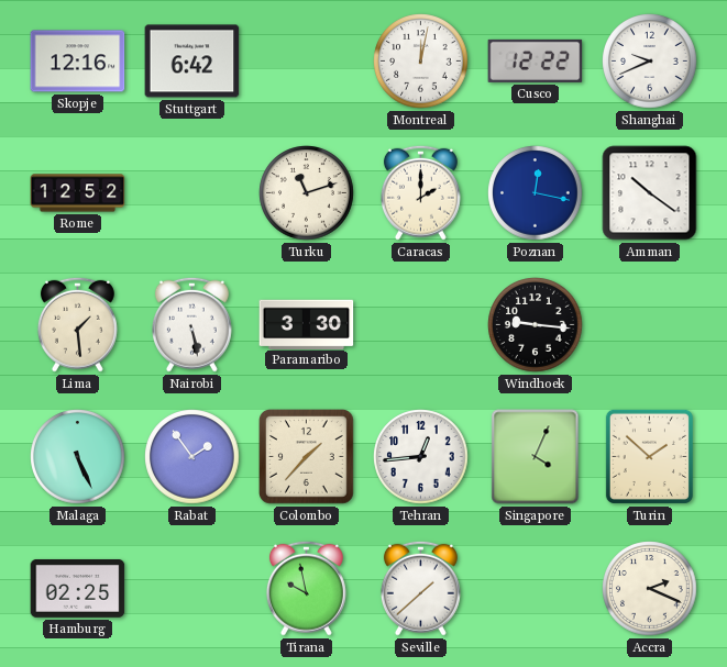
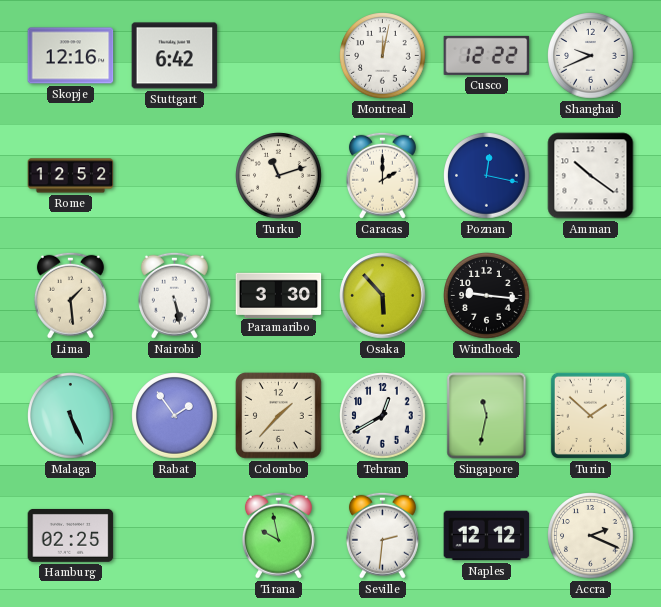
Osaka: none -> 5:53 (383, 296)
Tehran: 12:44 -> 12:40 (383, 416)
Singapore: 4:04 -> 11:32 (487, 416)
Seville: 1:38 -> 2:31 (382, 535)
Naples: none -> 12:12 (487, 536)
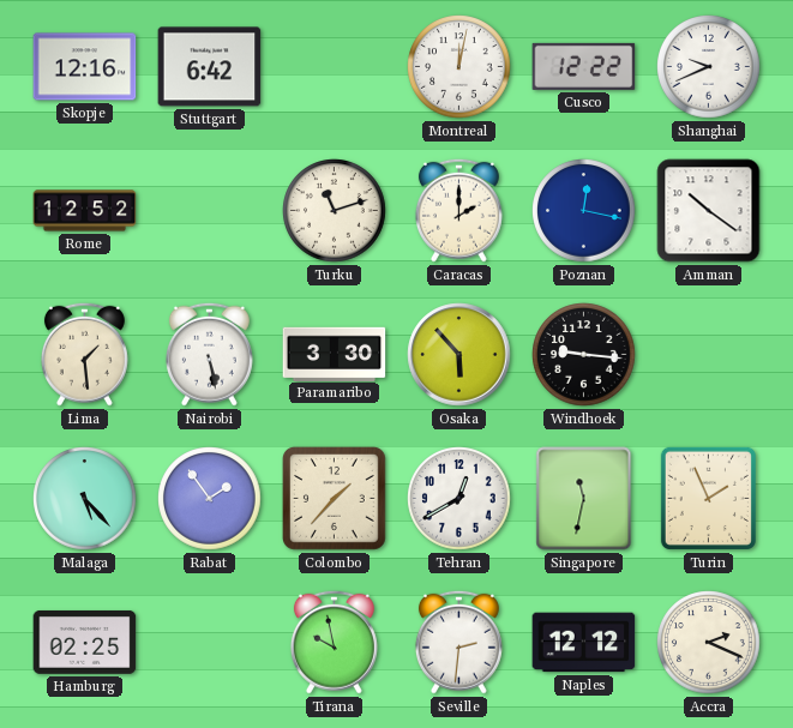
Malaga: 5:26 -> 5:23 (85, 499)
Turin: 1:52 -> 1:56 (708, 498)
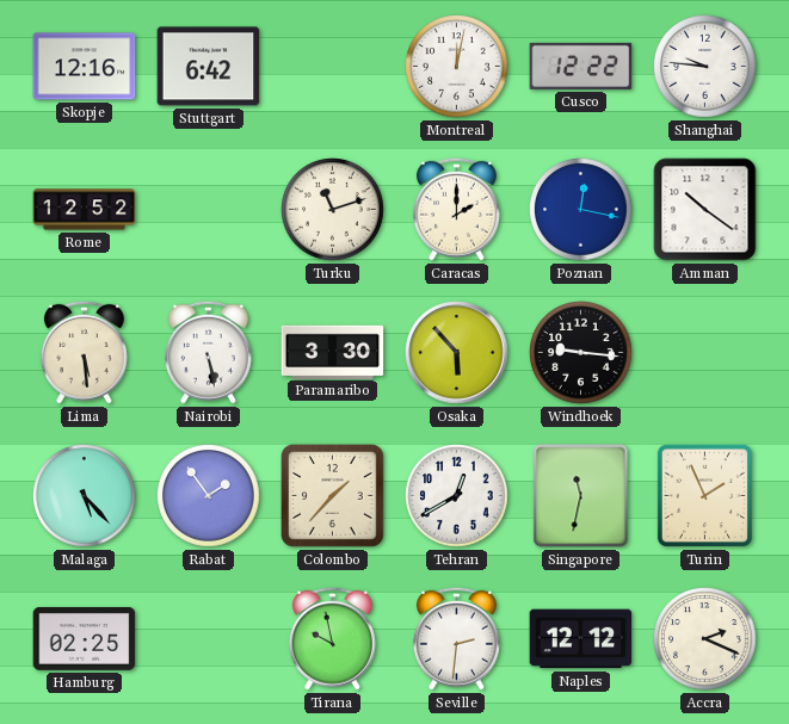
Shanghai: 9:41 -> 9:46 (705, 67)
Lima: 1:29 -> 5:29 (84, 352)
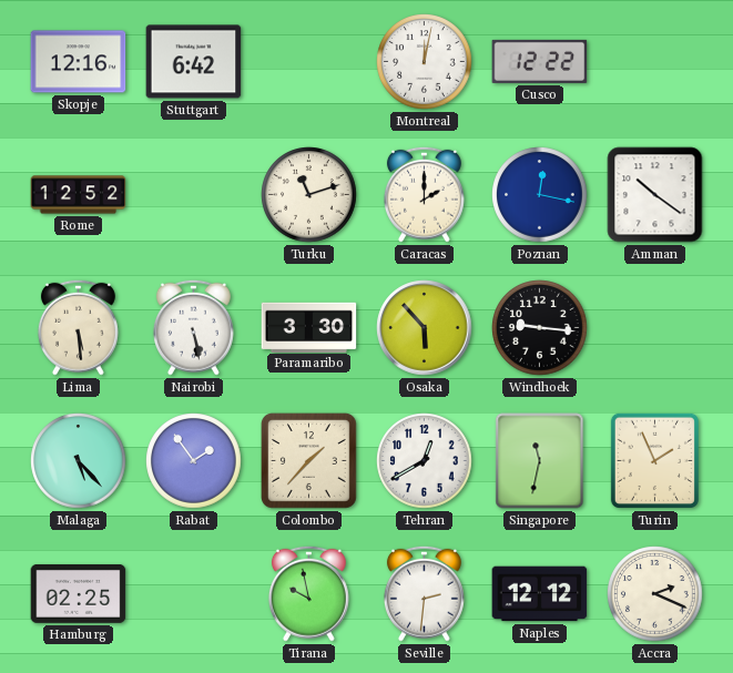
Shanghai: 9:46 -> none (705, 67)
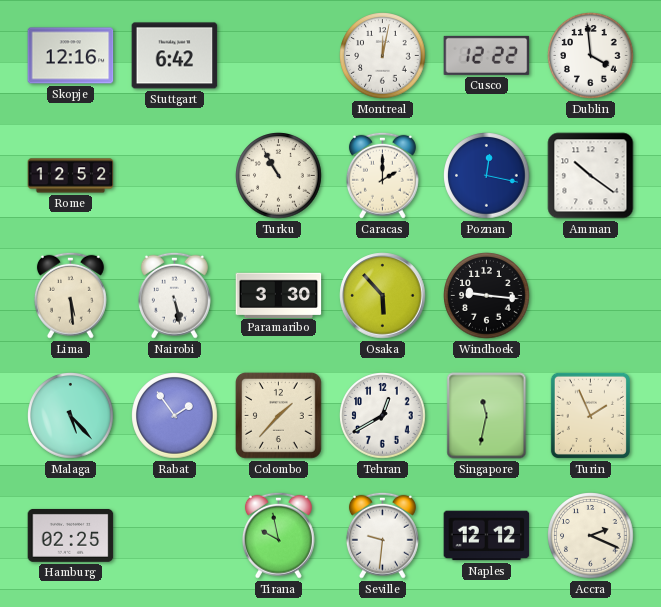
Dublin: none -> 3:59 (591, 56)
Turku: 11:12 -> 10:55 (279, 176)
Seville: 2:31 -> 9:31 (382, 535)
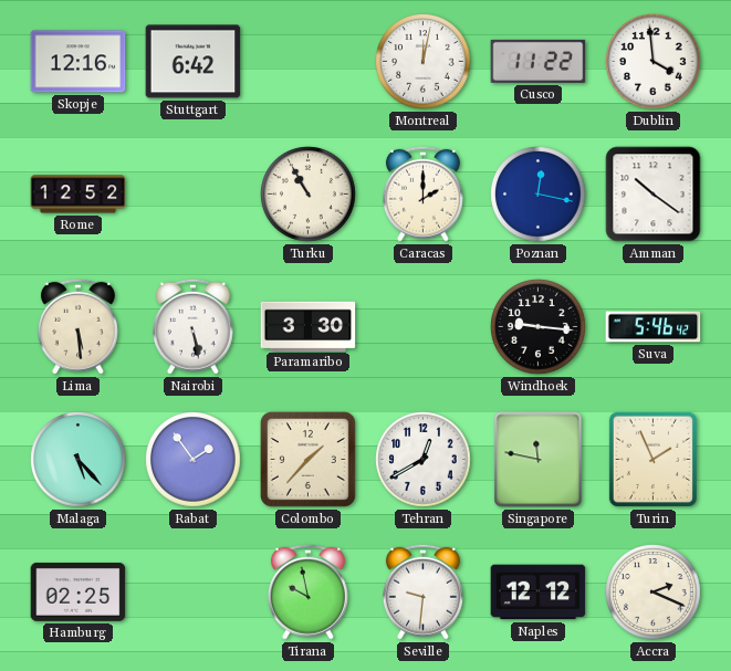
Cusco: 12:22 -> 11:22 (539, 61)
Osaka: 5:53 -> none (383, 296)
Suva: none -> 5:46 (654, 327)
Singapore: 11:32 -> 11:47 (539, 460)
